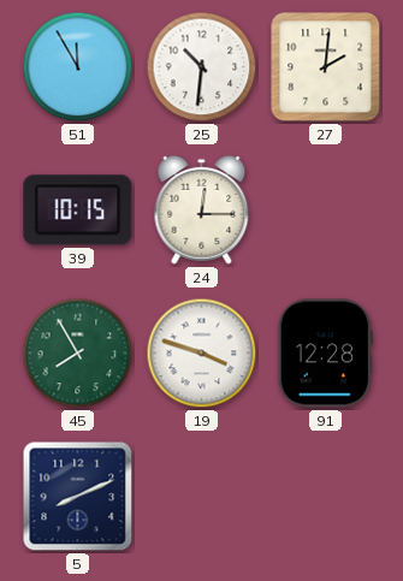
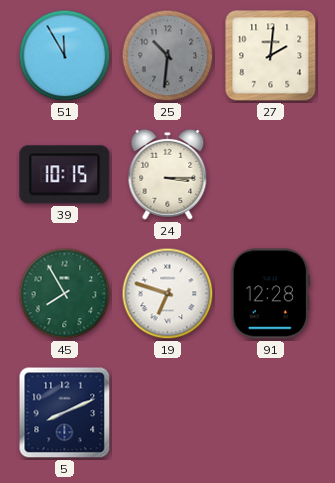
25 dial: white -> grey (168, 56)
24: 12:15 -> 3:15 (168, 174)
19: 3:48 -> 6:48 (168, 294)
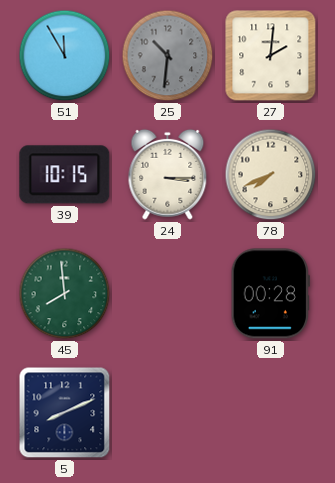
78: none -> 7:41 (271, 175)
45: 7:55 -> 7:59 (65, 294)
19: 6:48 -> none (168, 294)
91: 12:28 -> 00:28 (270, 294)
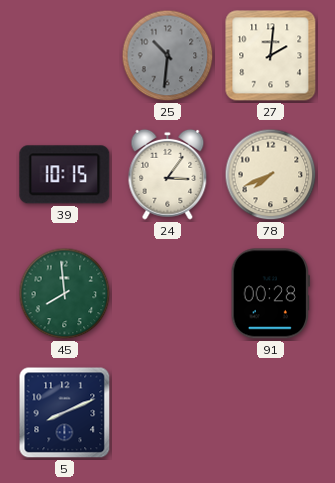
51: 11:55 -> none (65, 56)
24: 3:15 -> 3:06 (168, 174)
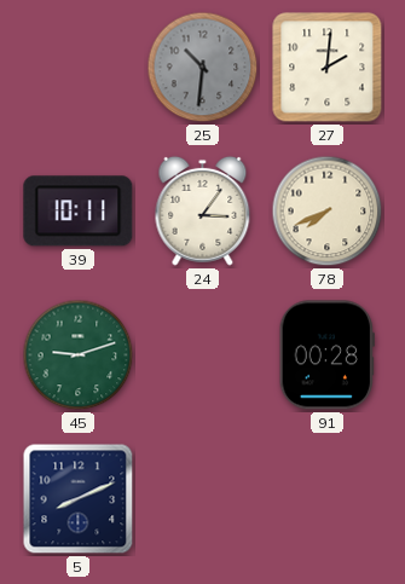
39: 10:15 -> 10:11 (79, 212)
45: 7:59 -> 9:12 (79, 355)
